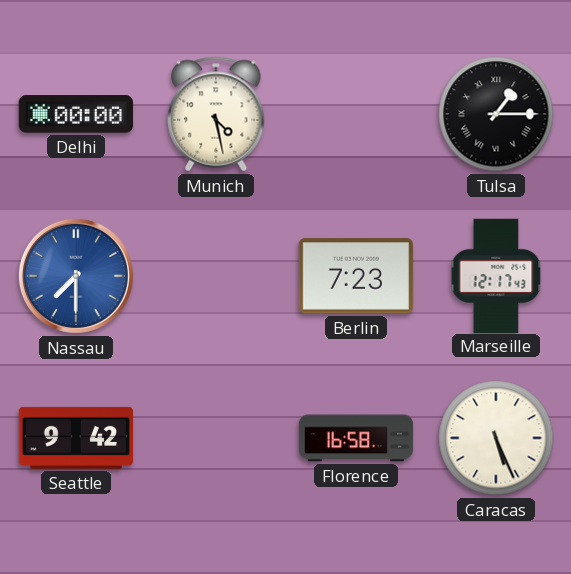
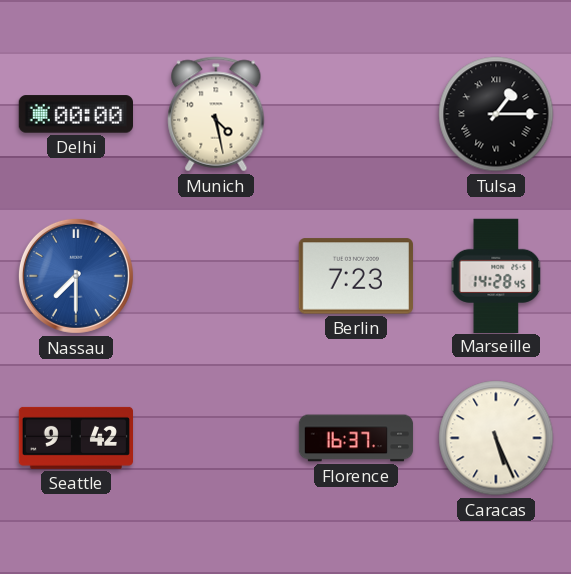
Marseille: 12:17 -> 14:28 (496, 275)
Florence: 16:58 -> 16:37 (356, 438)
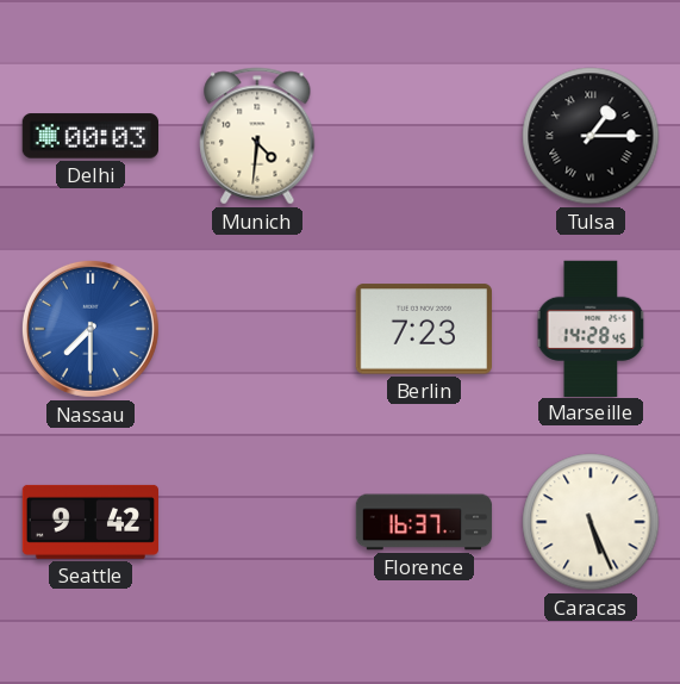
Delhi: 00:00 -> 00:03 (89, 136)
Munich: 4:28 -> 4:31 (257, 136)
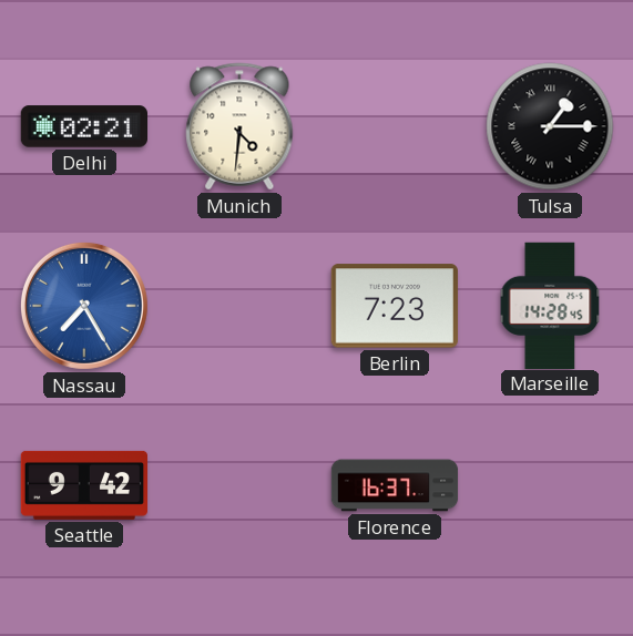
Delhi: 00:03 -> 02:21 (83, 126)
Nassau: 7:30 -> 7:25 (84, 306)
Caracas: 5:26 -> none (591, 522)
